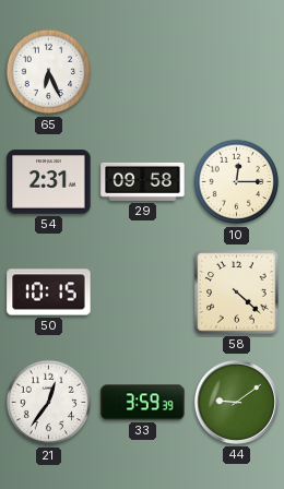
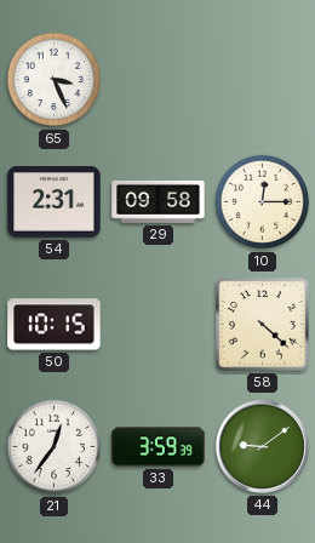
65: 6:26 -> 3:26 (55, 80)
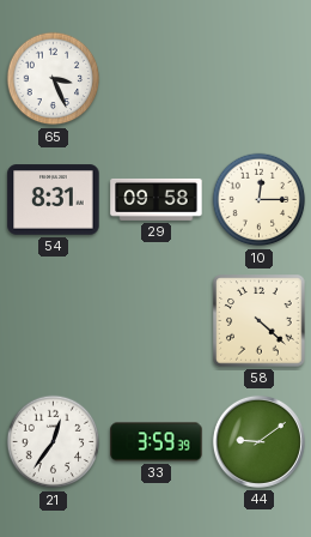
54: 2:31 -> 8:31 (54, 200)
50: 10:15 -> none (55, 325)
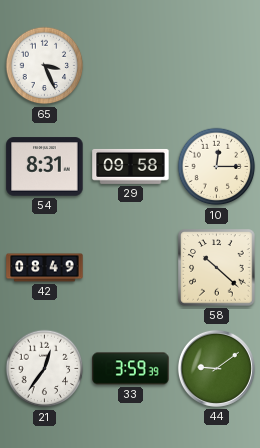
42: none -> 08:49 (45, 268)
58: 4:22 -> 10:22 (217, 268)
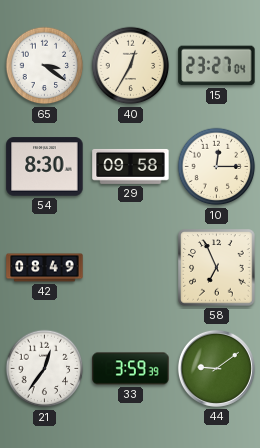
65: 3:26 -> 3:21 (45, 66)
40: none -> 12:35 (131, 66)
15: none -> 23:27 (217, 66)
54: 8:31 -> 8:30 (45, 167)
58: 10:22 -> 6:56 (217, 268)
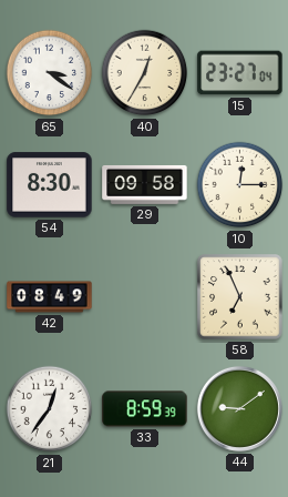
33: 3:59 -> 8:59 (145, 409)
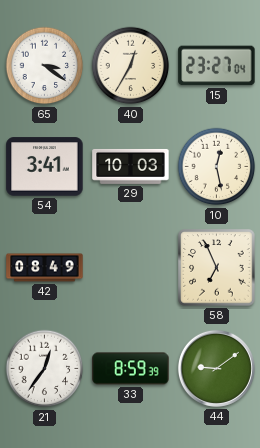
54: 8:30 -> 3:41 (45, 167)
29: 09:58 -> 10:03 (131, 166)
10: 12:15 -> 12:28 (217, 167)
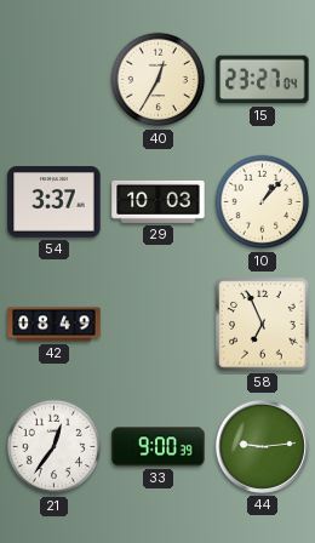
65: 3:21 -> none (45, 66)
54: 3:41 -> 3:37 (55, 202)
10: 12:28 -> 1:07 (263, 202)
33: 8:59 -> 9:00 (159, 447)
44: 9:09 -> 9:14 (262, 446)
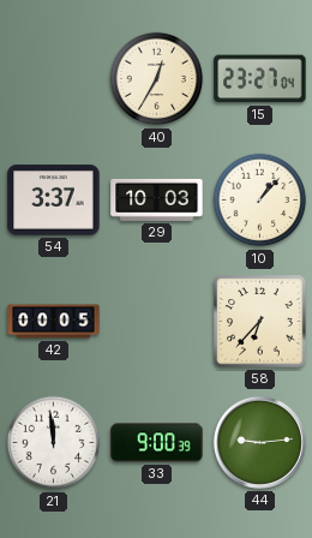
42: 08:49 -> 00:05 (54, 322)
58: 6:56 -> 6:37 (260, 322)
21: 12:36 -> 11:59 (54, 443)
